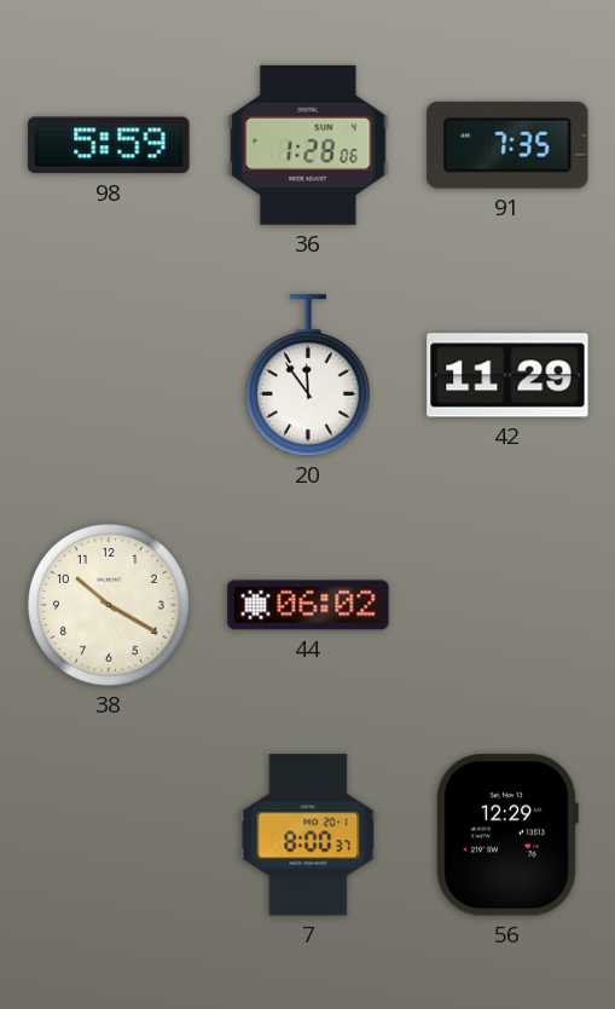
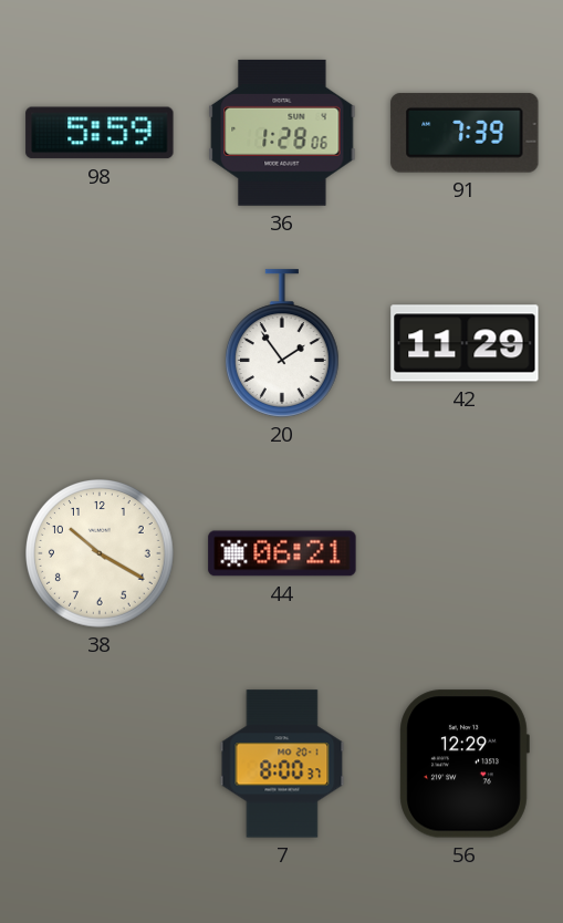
91: 7:35 -> 7:39 (465, 133)
20: 11:54 -> 1:54 (282, 343)
44: 06:02 -> 06:21 (282, 553)
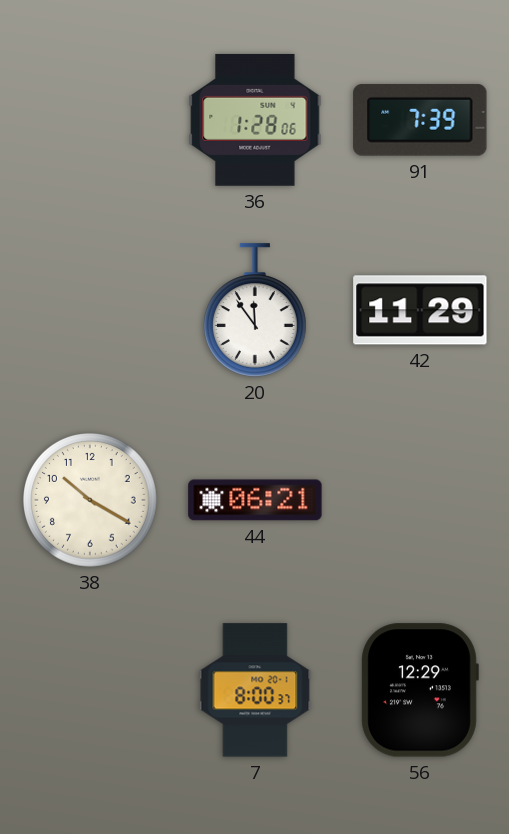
98: 5:59 -> none (100, 133)
20: 1:54 -> 11:54 (255, 310)
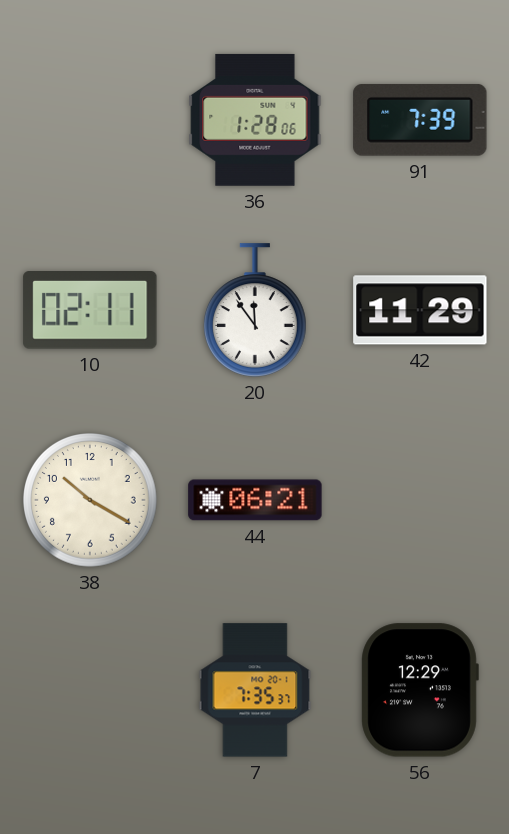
10: none -> 02:11 (90, 311)
7: 8:00 -> 7:35 (255, 690)
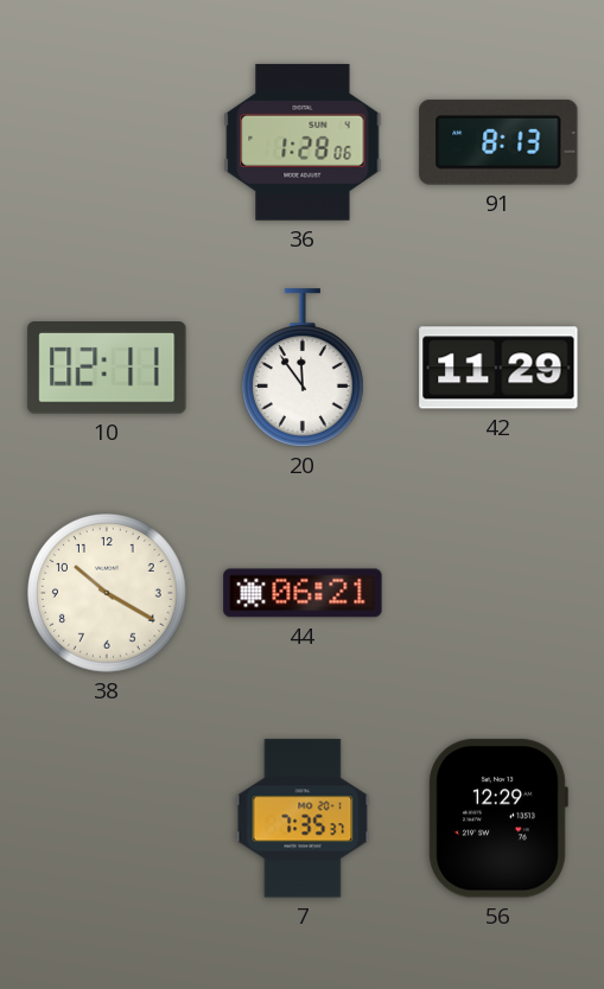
91: 7:39 -> 8:13 (498, 142)
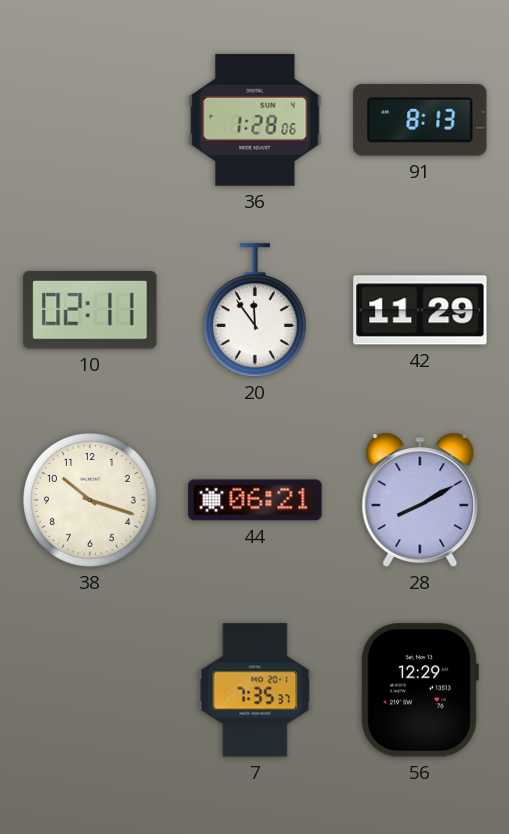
38: 10:20 -> 10:18 (91, 501)
28: none -> 8:10 (420, 500)
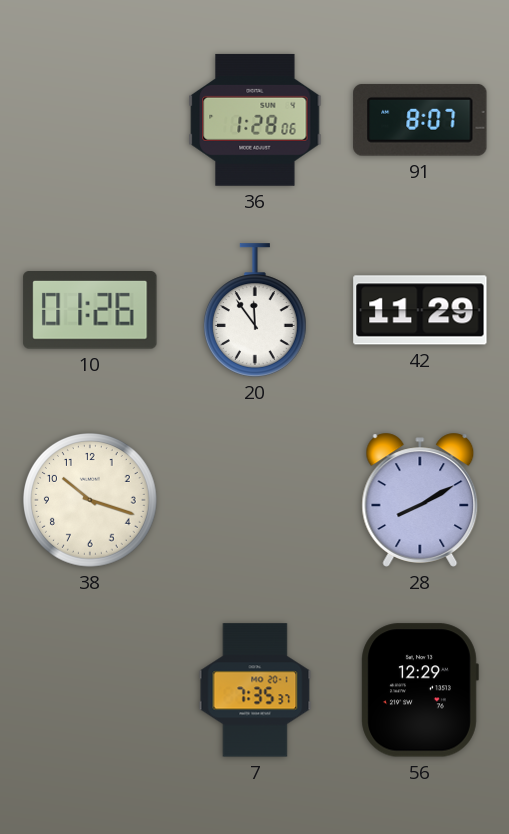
91: 8:13 -> 8:07 (420, 120)
10: 02:11 -> 01:26 (90, 311)
44: 06:21 -> none (255, 500)
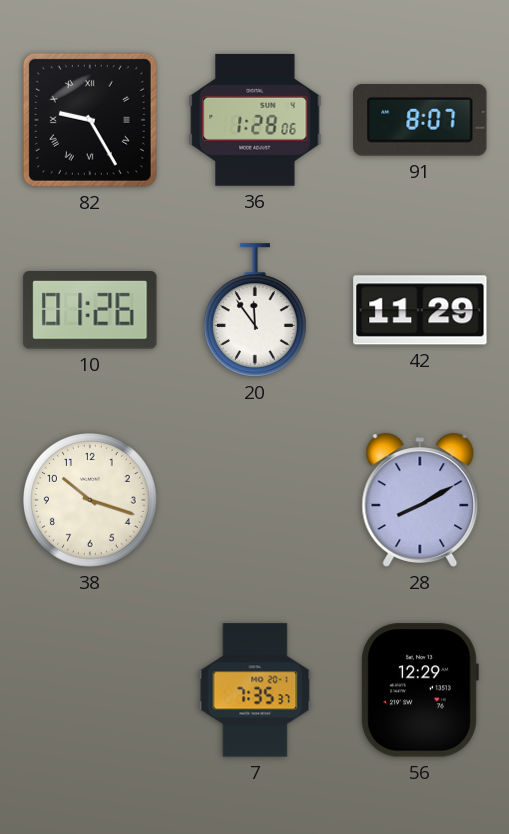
82: none -> 9:25 (90, 120)
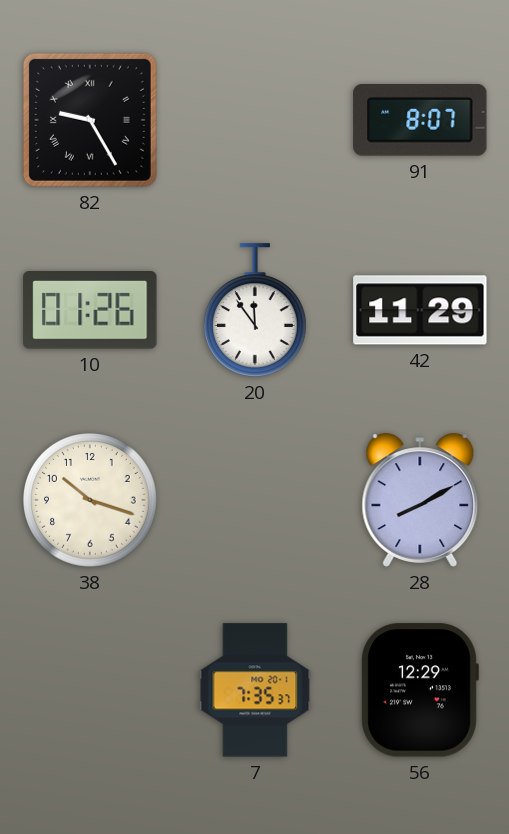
36: 1:28 -> none (255, 120)
